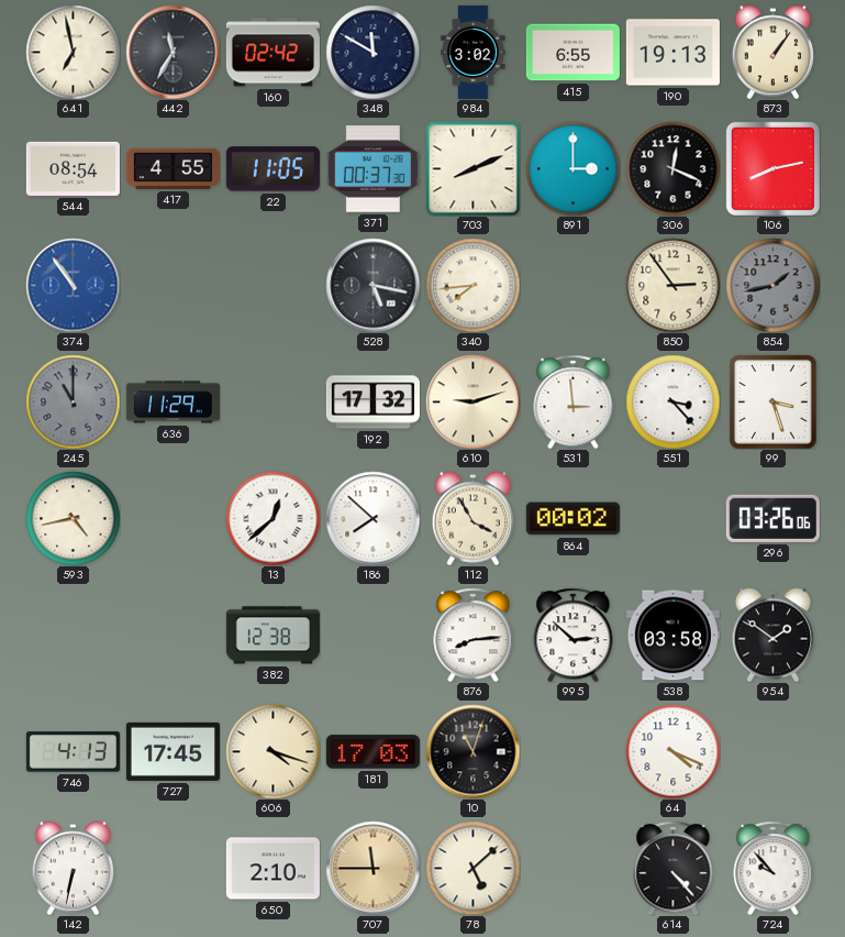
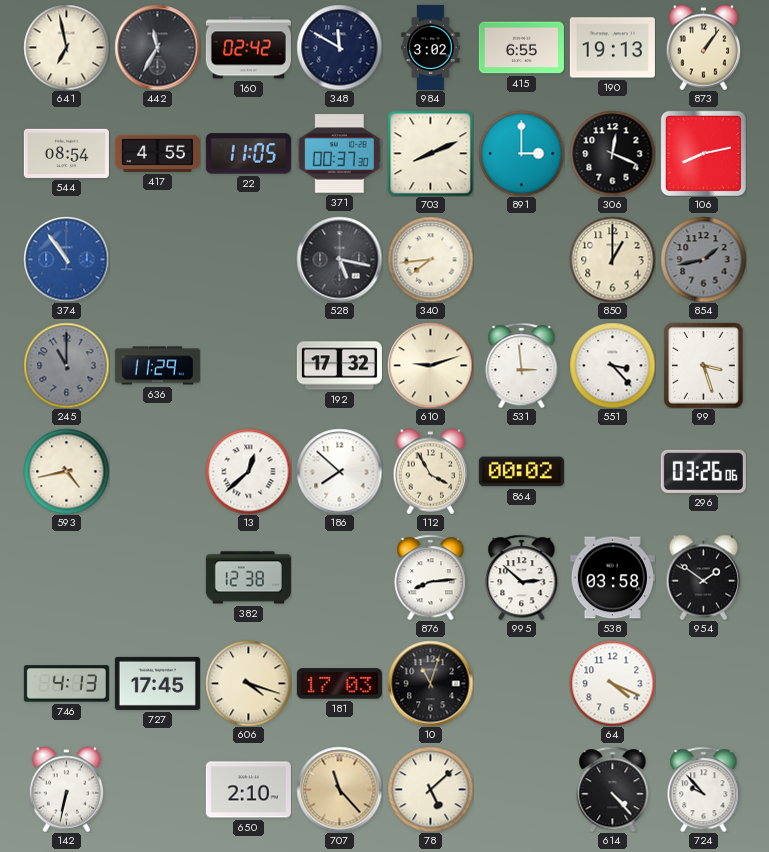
850: 2:54 -> 1:00 (612, 259)
707: 11:45 -> 11:23 (339, 789)
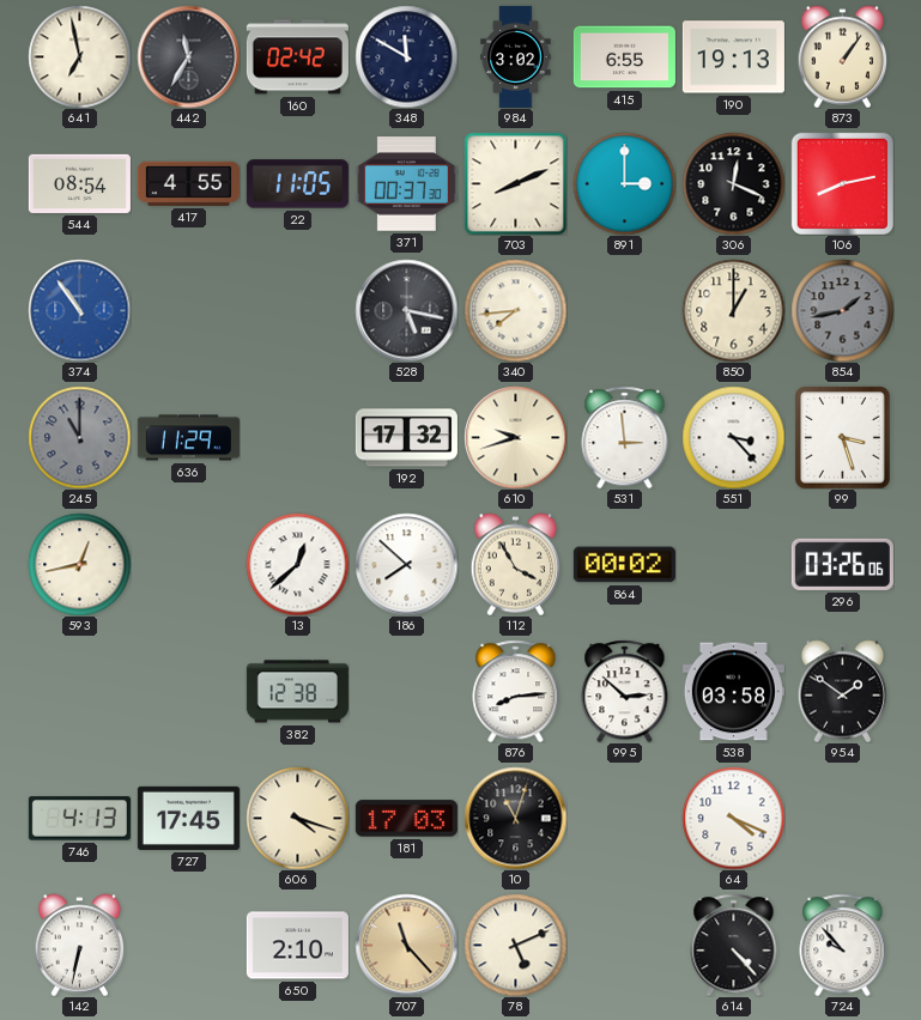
610: 9:12 -> 9:42 (515, 437)
593: 4:43 -> 12:43 (79, 564)
78: 5:08 -> 5:11 (515, 945)
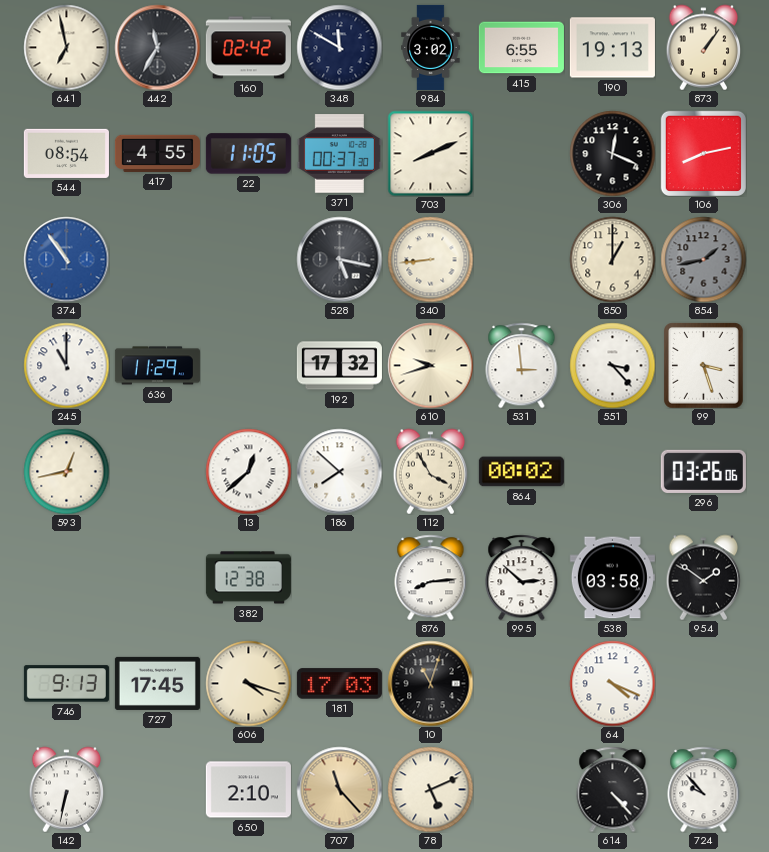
891: 3:00 -> none (624, 183)
340: 7:44 -> 8:44 (430, 259)
245 dial: grey -> white (66, 365)
746: 4:13 -> 9:13 (66, 684)
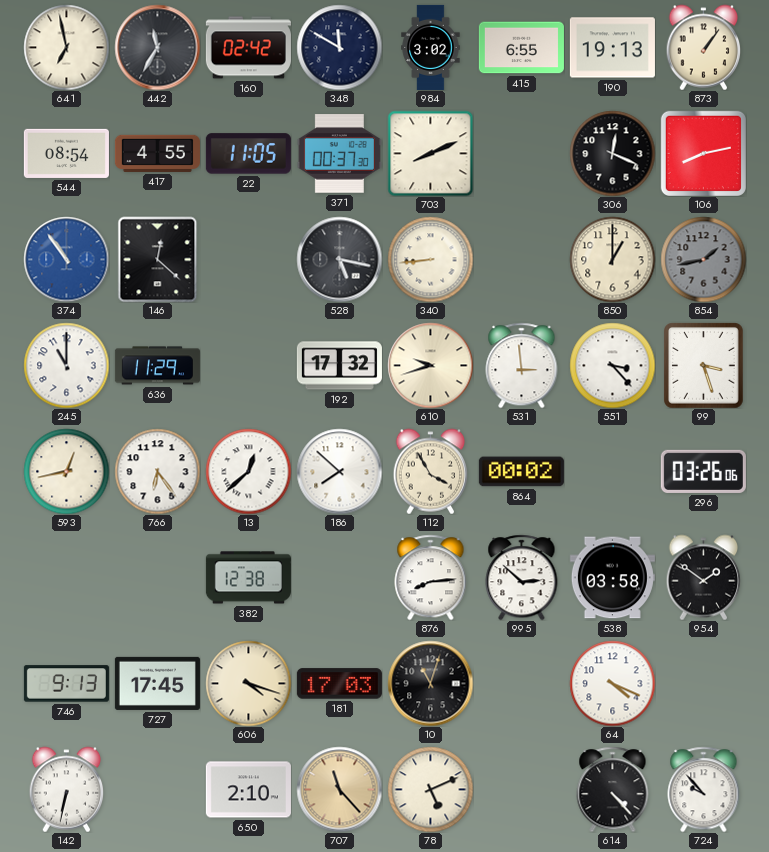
146: none -> 12:22 (158, 259)
766: none -> 6:24 (157, 471)
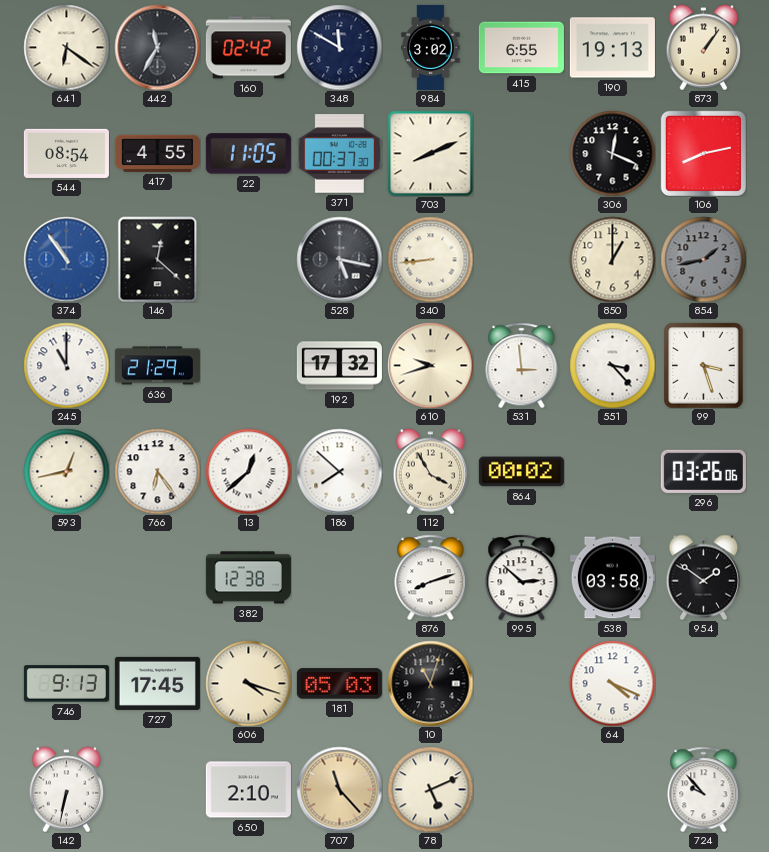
641: 6:58 -> 6:21 (66, 47)
636: 11:29 -> 21:29 (157, 366)
876: 8:14 -> 8:12 (431, 577)
181: 17:03 -> 05:03 (339, 684)
614: 4:23 -> none (613, 789)
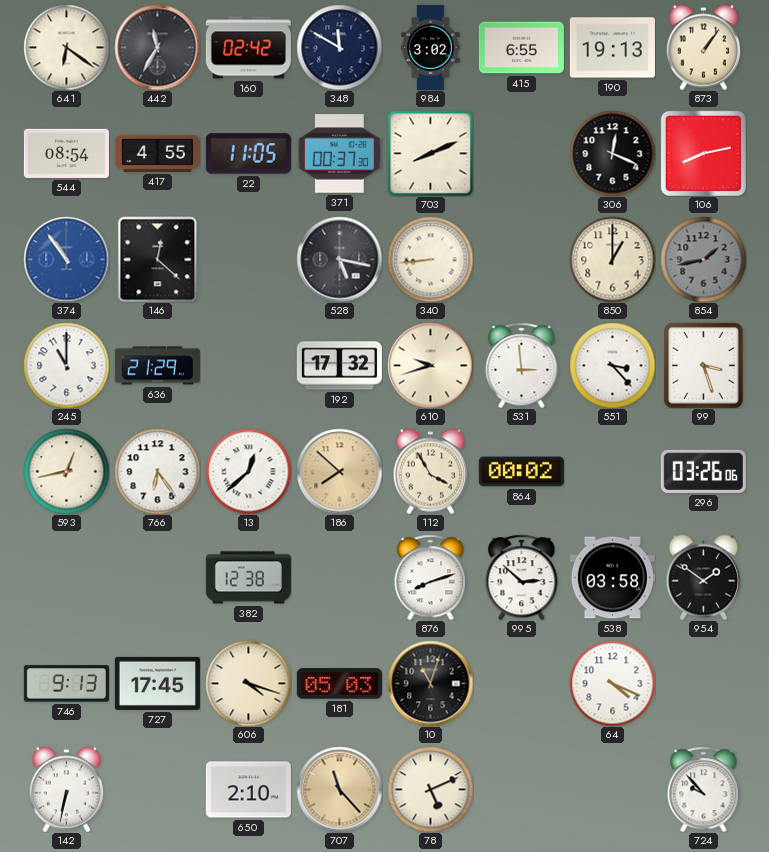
186 dial: white -> champagne (339, 471)
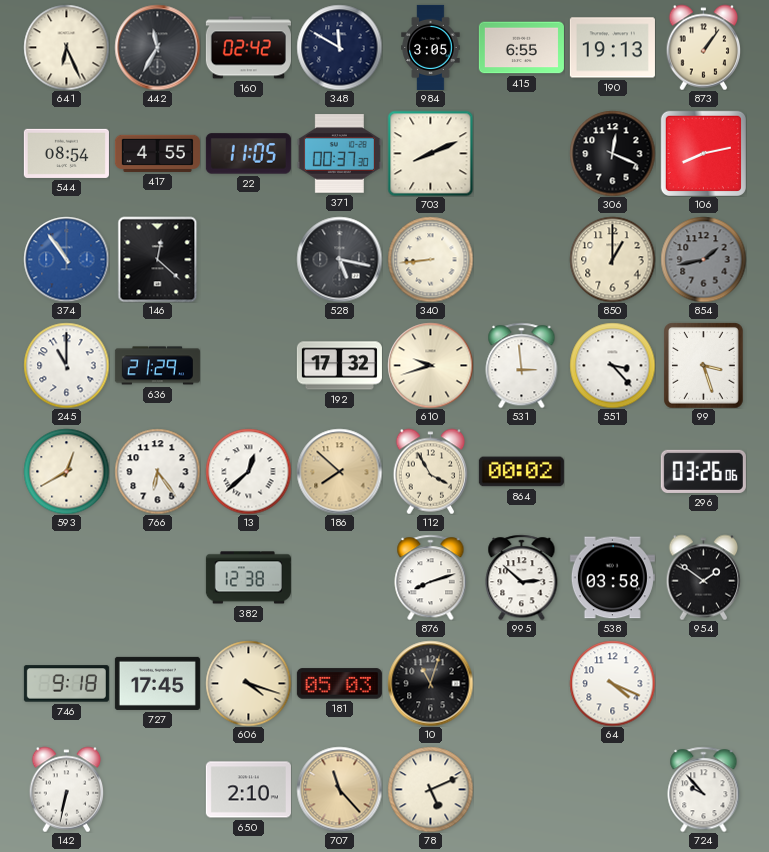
641: 6:21 -> 6:26 (66, 47)
984: 3:02 -> 3:05 (431, 47)
593: 12:43 -> 12:40 (66, 471)
746: 9:13 -> 9:18 (66, 684)
